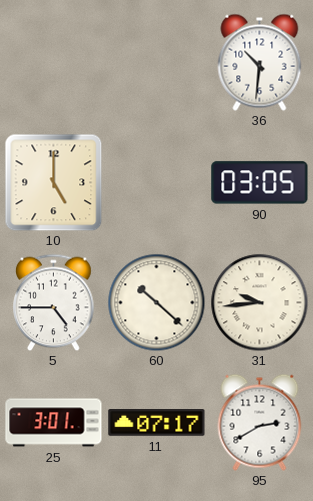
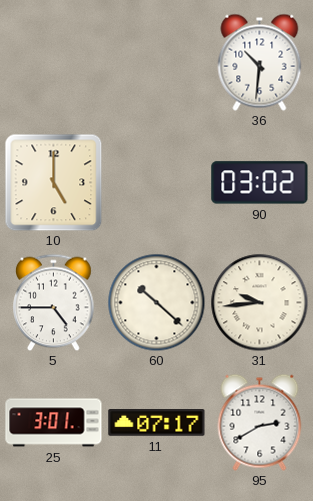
90: 03:05 -> 03:02 (260, 183)
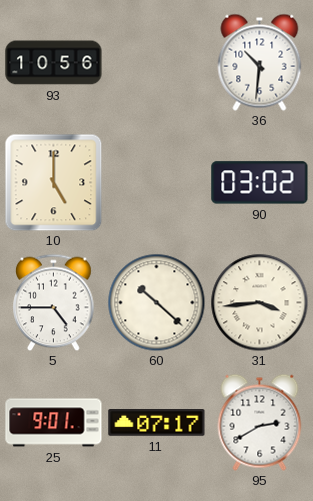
93: none -> 10:56 (54, 63)
31: 9:44 -> 3:44 (259, 302)
25: 3:01 -> 9:01 (54, 423)
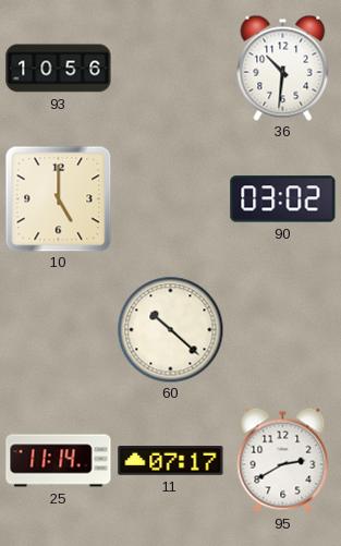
5: 4:45 -> none (54, 302)
31: 3:44 -> none (259, 302)
25: 9:01 -> 11:14 (59, 461)
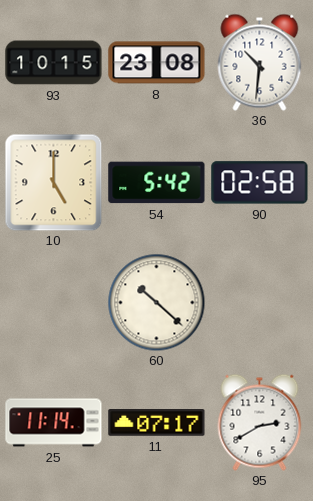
93: 10:56 -> 10:15 (54, 63)
8: none -> 23:08 (157, 63)
54: none -> 5:42 (157, 183)
90: 03:02 -> 02:58 (260, 183)
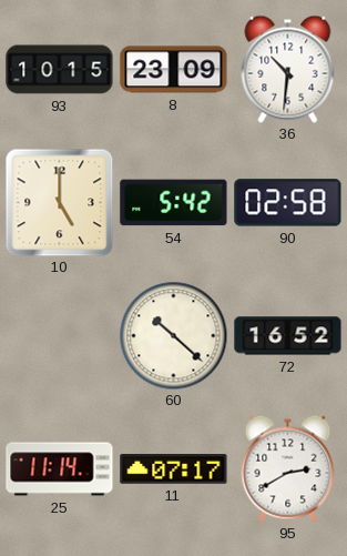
8: 23:08 -> 23:09 (174, 70)
72: none -> 16:52 (288, 336)
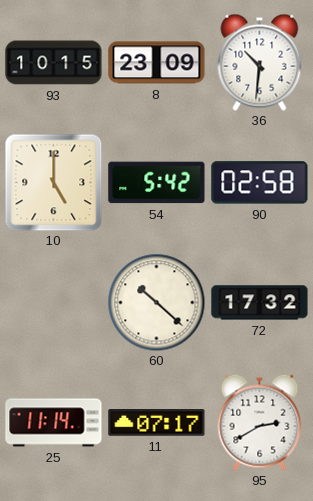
72: 16:52 -> 17:32 (260, 303)
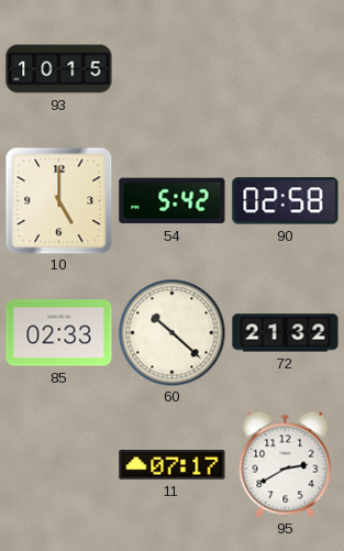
8: 23:09 -> none (157, 63)
36: 10:31 -> none (260, 62)
85: none -> 02:33 (59, 333)
72: 17:32 -> 21:32 (286, 333)
25: 11:14 -> none (54, 423)
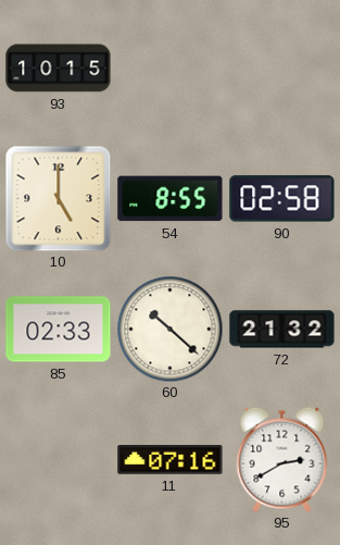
54: 5:42 -> 8:55 (171, 199)
11: 07:17 -> 07:16 (171, 460)
